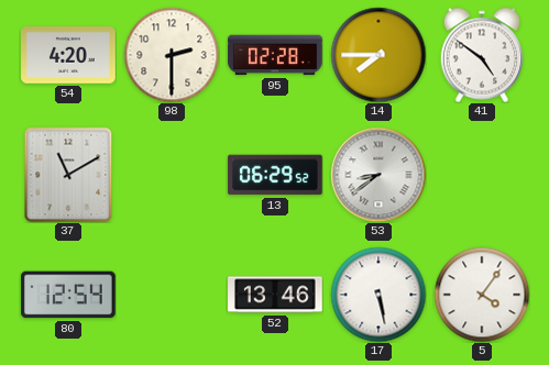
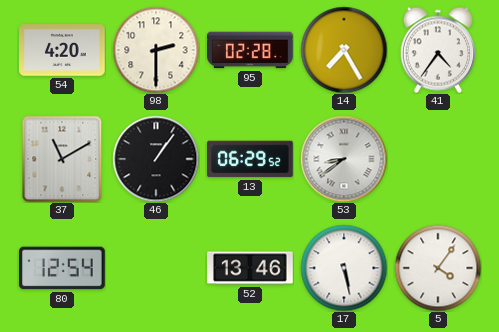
14: 7:45 -> 7:25 (344, 50)
41: 4:51 -> 4:36 (437, 50)
46: none -> 1:06 (156, 159)
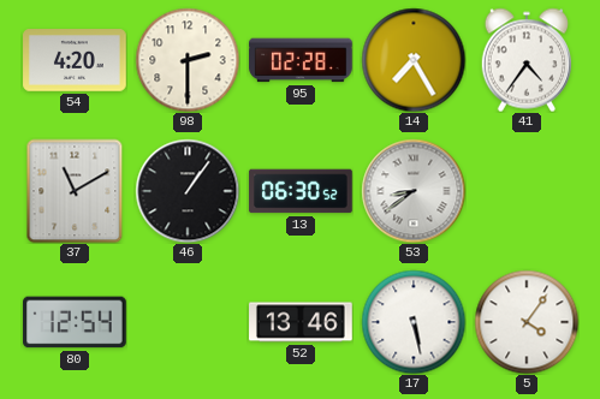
13: 06:29 -> 06:30 (301, 191)
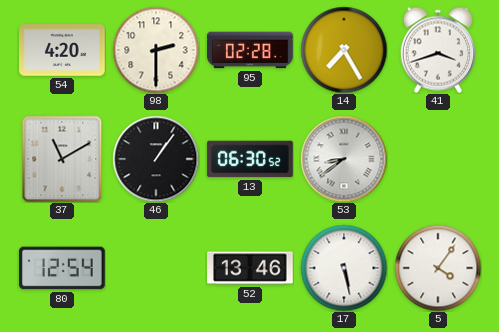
41: 4:36 -> 3:42 (437, 50)
